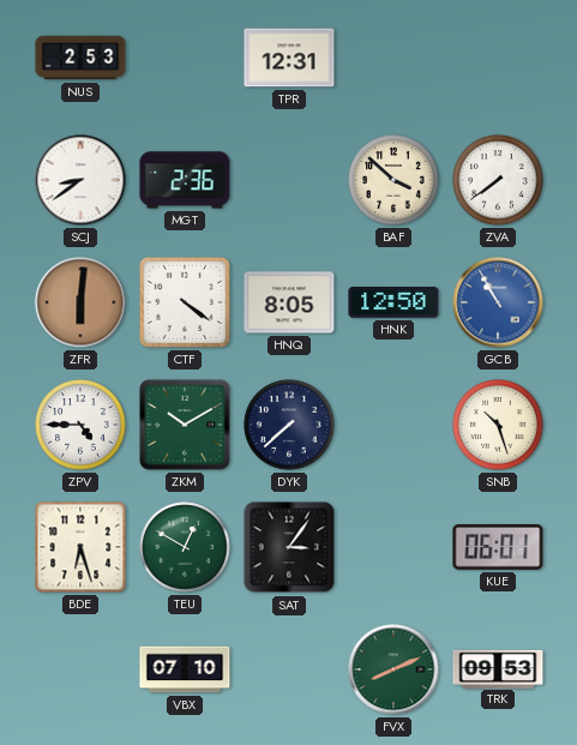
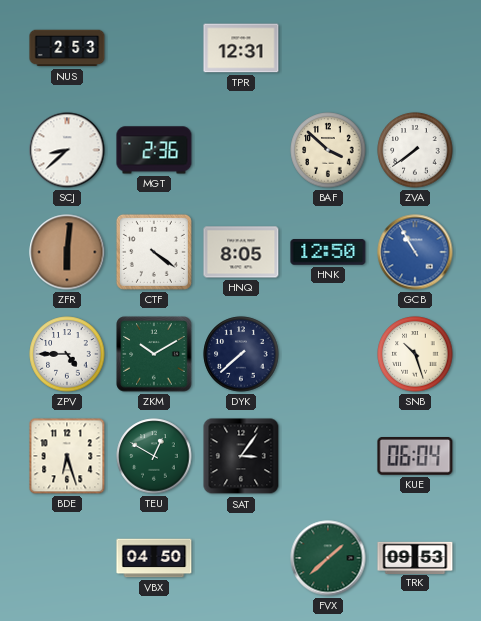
SCJ: 8:39 -> 8:38 (67, 150)
KUE: 06:01 -> 06:04 (415, 457)
VBX: 07:10 -> 04:50 (154, 558)
FVX: 8:11 -> 1:38 (328, 558)
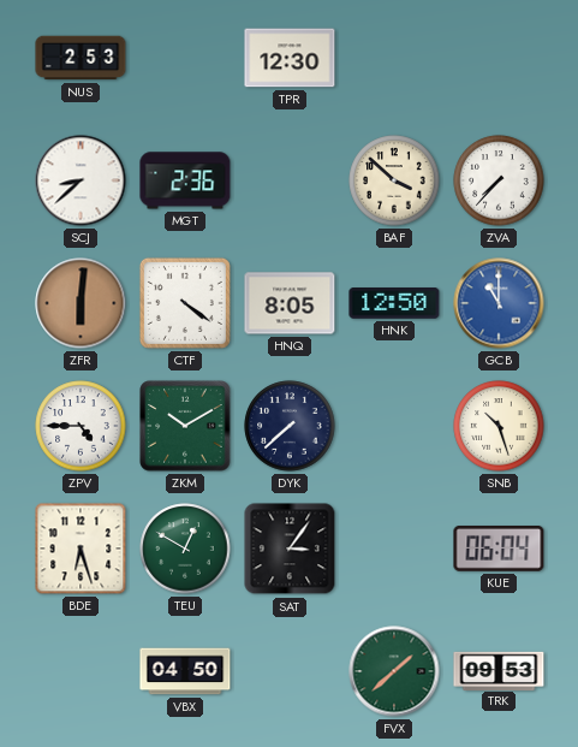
TPR: 12:31 -> 12:30 (290, 58)
ZVA: 7:39 -> 7:37 (499, 180)
GCB: 10:55 -> 11:00 (499, 303)
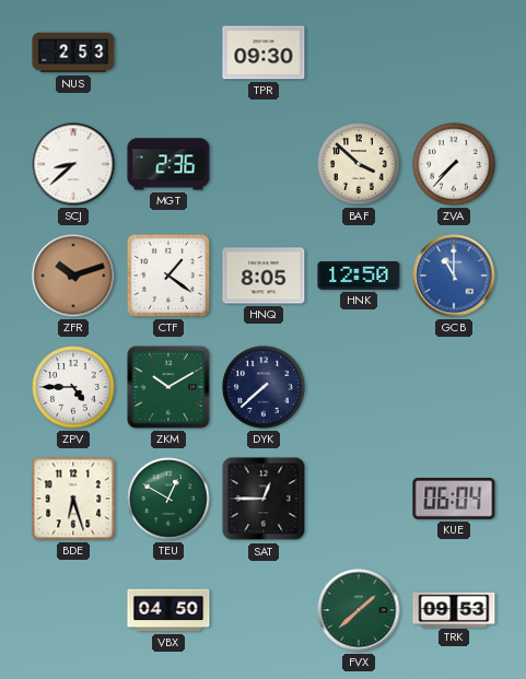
TPR: 12:30 -> 09:30 (264, 52)
ZFR: 6:01 -> 10:12 (73, 276)
CTF: 4:21 -> 1:21 (168, 276)
SNB: 10:27 -> none (499, 426)
SAT: 3:06 -> 12:45 (264, 499)
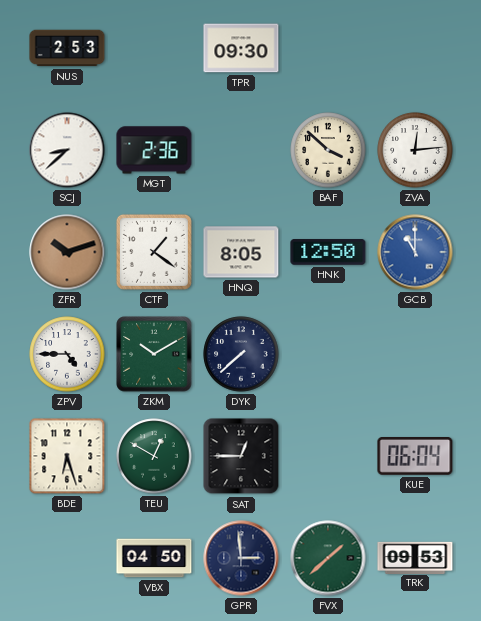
ZVA: 7:37 -> 12:14 (415, 150)
GPR: none -> 2:59 (241, 558)
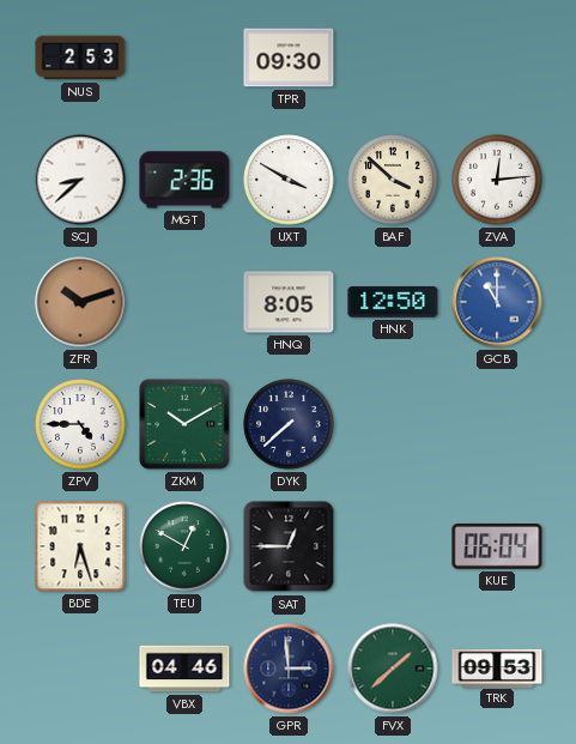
UXT: none -> 3:50 (289, 180)
CTF: 1:21 -> none (154, 252)
VBX: 04:50 -> 04:46 (184, 669)
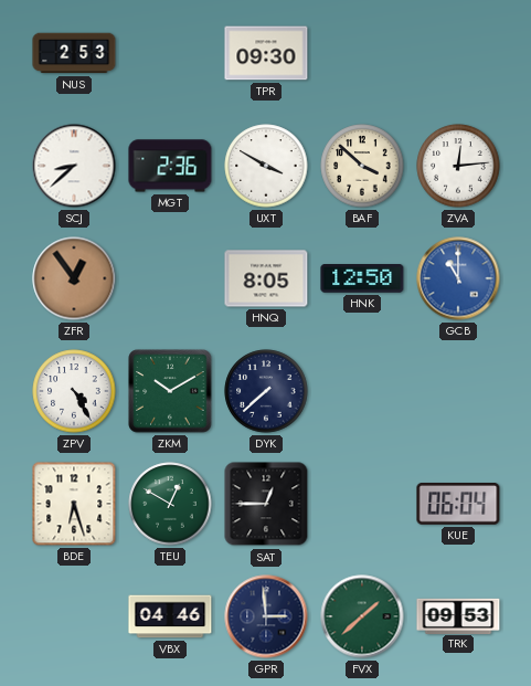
ZFR: 10:12 -> 12:54 (74, 278)
ZPV: 4:45 -> 4:25 (74, 391)
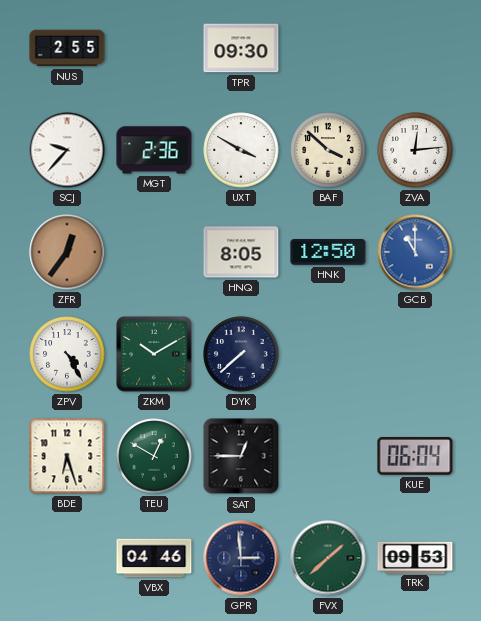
NUS: 2:53 -> 2:55 (67, 48)
SCJ: 8:38 -> 9:37 (67, 150)
ZFR: 12:54 -> 12:36 (67, 252)
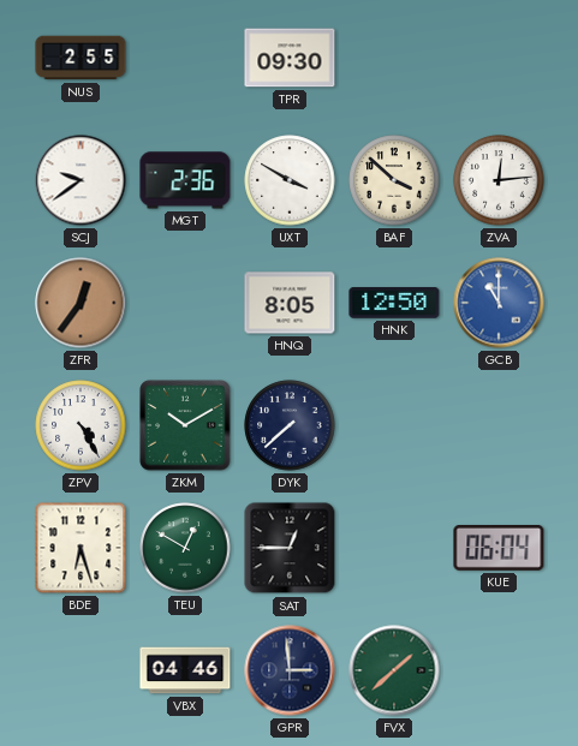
SCJ: 9:37 -> 9:39 (81, 180)
TRK: 09:53 -> none (415, 557)
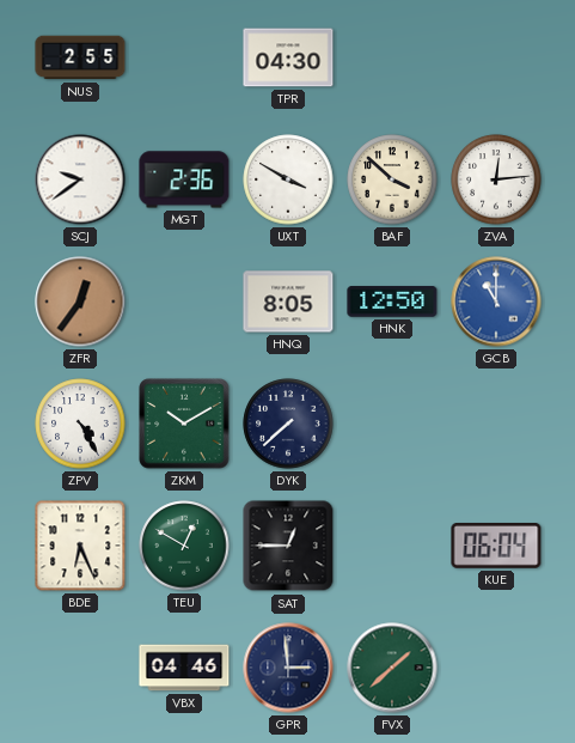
TPR: 09:30 -> 04:30 (288, 57)
BDE: 6:27 -> 6:26 (80, 546)
